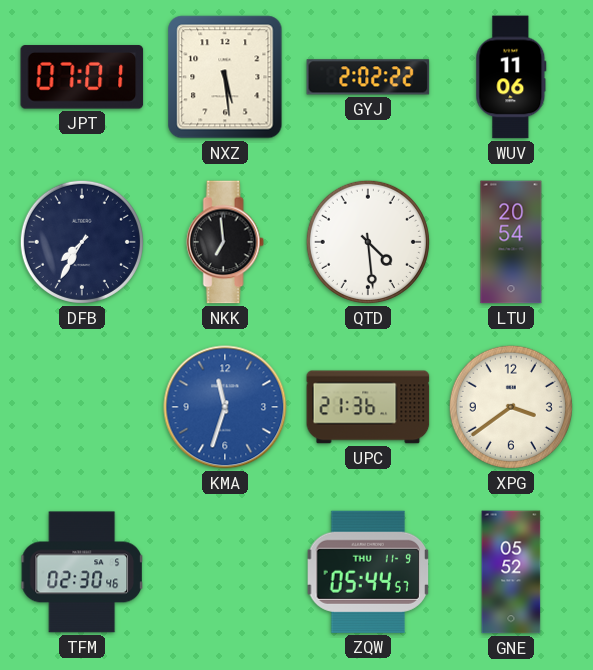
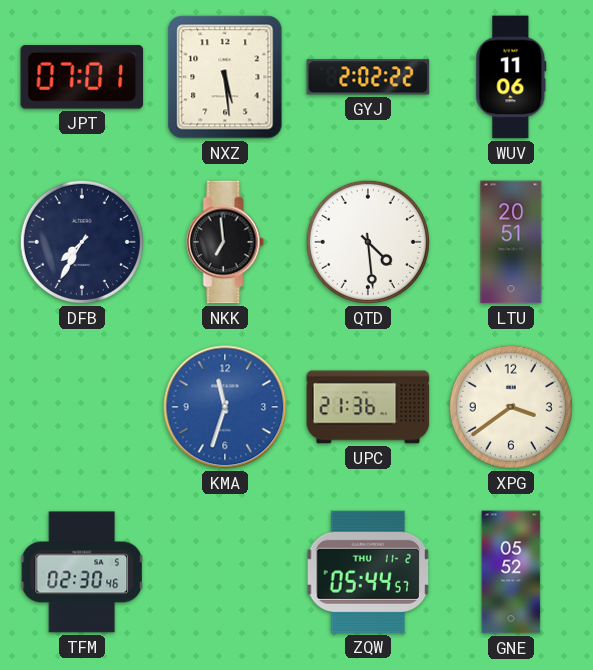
LTU: 20:54 -> 20:51 (511, 242)
ZQW date: THU 11-9 -> THU 11-2 (368, 572)
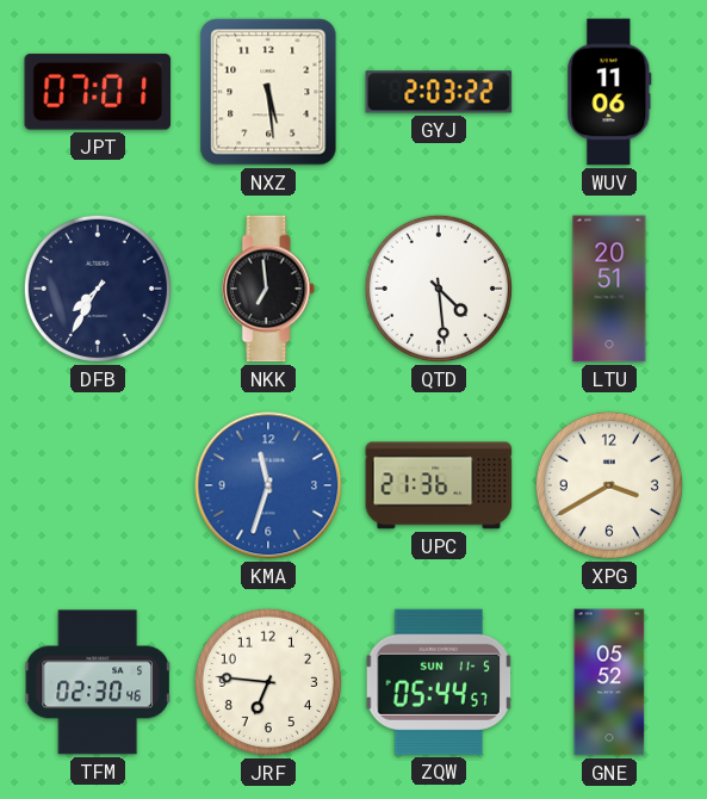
GYJ: 2:02 -> 2:03 (439, 92)
XPG: 3:39 -> 3:40 (609, 485)
JRF: none -> 6:46 (268, 682)
ZQW date: THU 11-2 -> SUN 11-5 (439, 682)
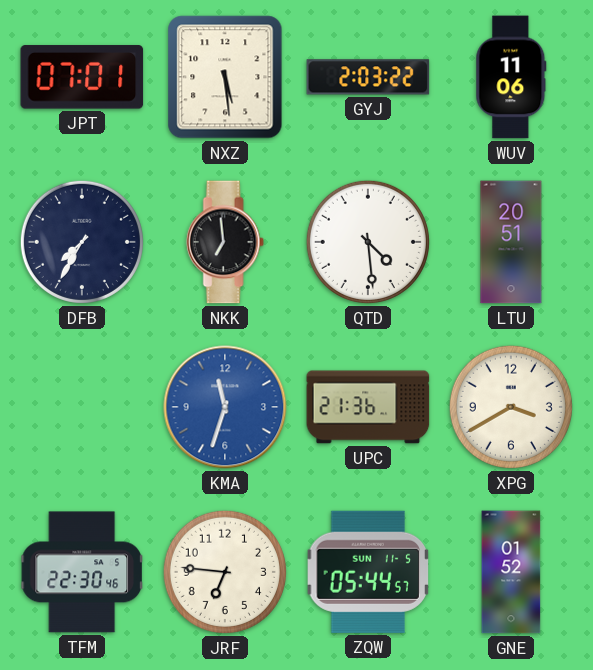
TFM: 02:30 -> 22:30 (82, 572)
GNE: 05:52 -> 01:52 (511, 572)
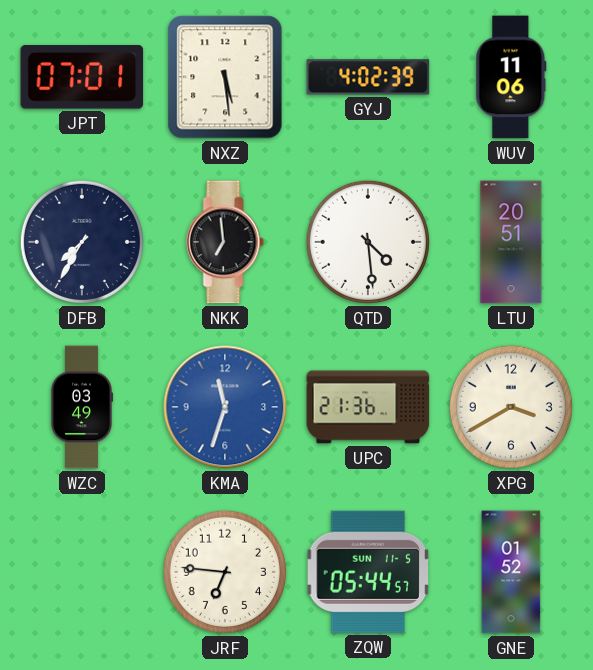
GYJ: 2:03 -> 4:02 (368, 77)
WZC: none -> 03:49 (81, 407)
TFM: 22:30 -> none (82, 572)
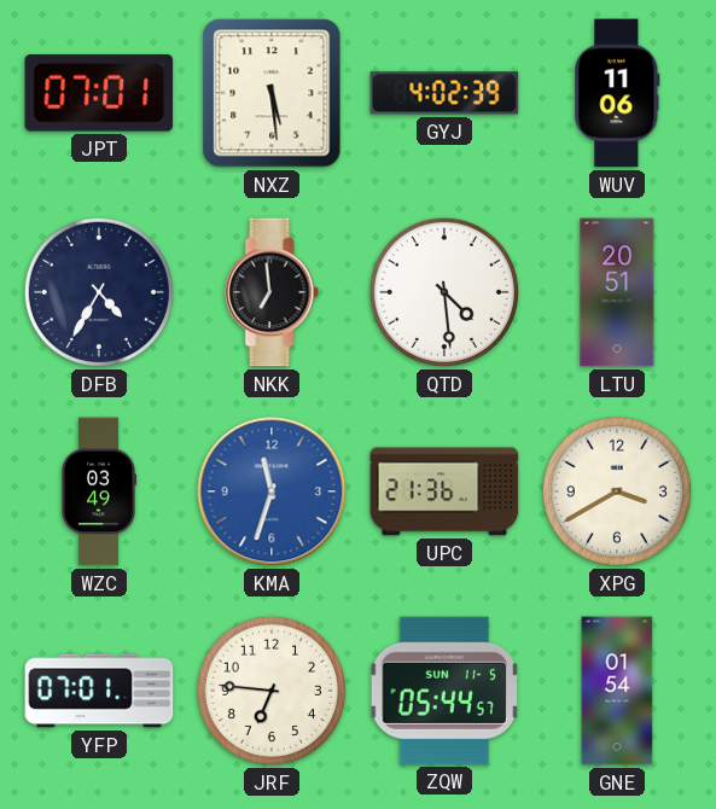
DFB: 7:35 -> 4:35 (99, 292)
YFP: none -> 07:01 (99, 691)
GNE: 01:52 -> 01:54 (617, 691)
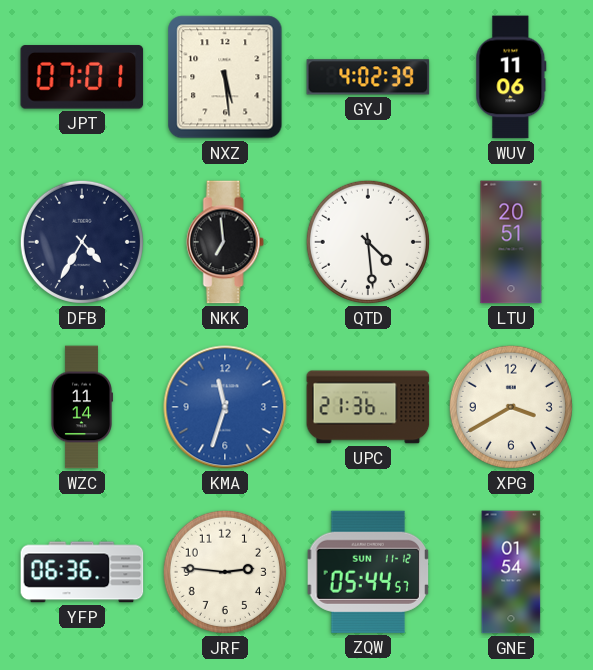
WZC: 03:49 -> 11:14 (81, 407)
YFP: 07:01 -> 06:36 (82, 572)
JRF: 6:46 -> 2:46 (225, 572)
ZQW date: SUN 11-5 -> SUN 11-12 (368, 572)
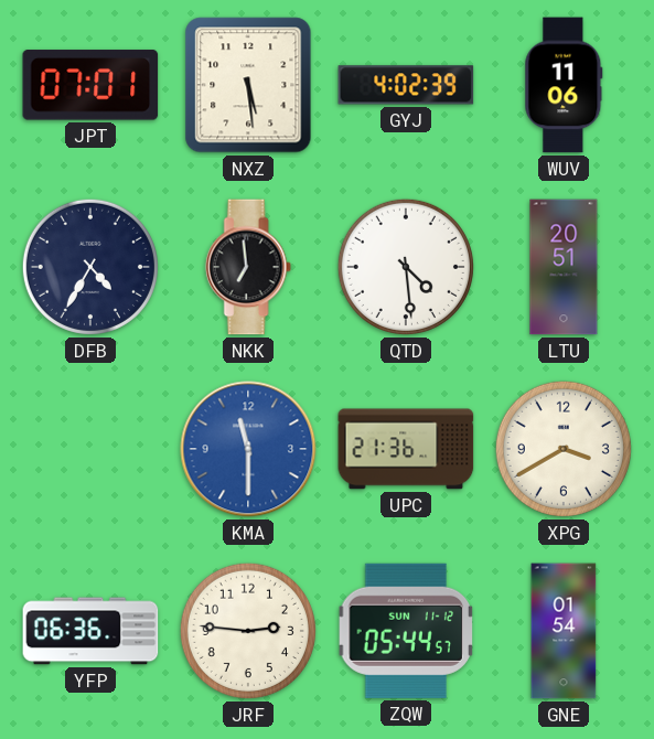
WZC: 11:14 -> none (81, 407)
KMA: 11:33 -> 11:30 (248, 449)
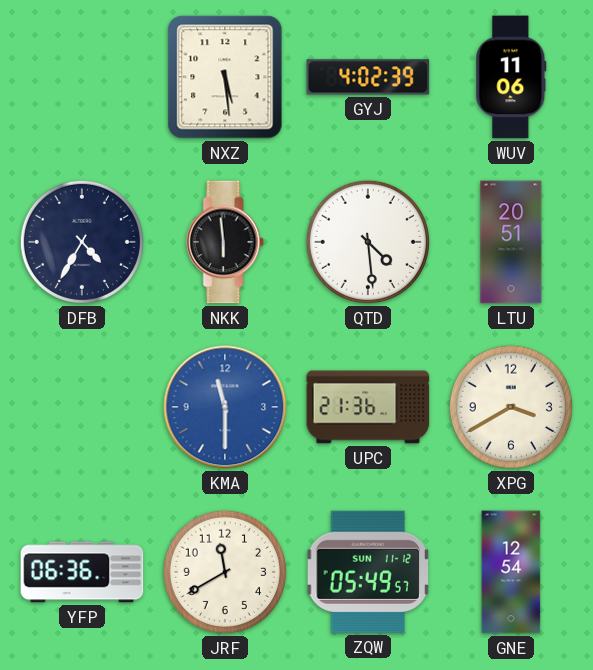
JPT: 07:01 -> none (90, 85)
NKK: 6:59 -> 5:59 (225, 242)
JRF: 2:46 -> 11:40 (225, 572)
ZQW: 05:44 -> 05:49 (368, 572)
GNE: 01:54 -> 12:54 (511, 572)
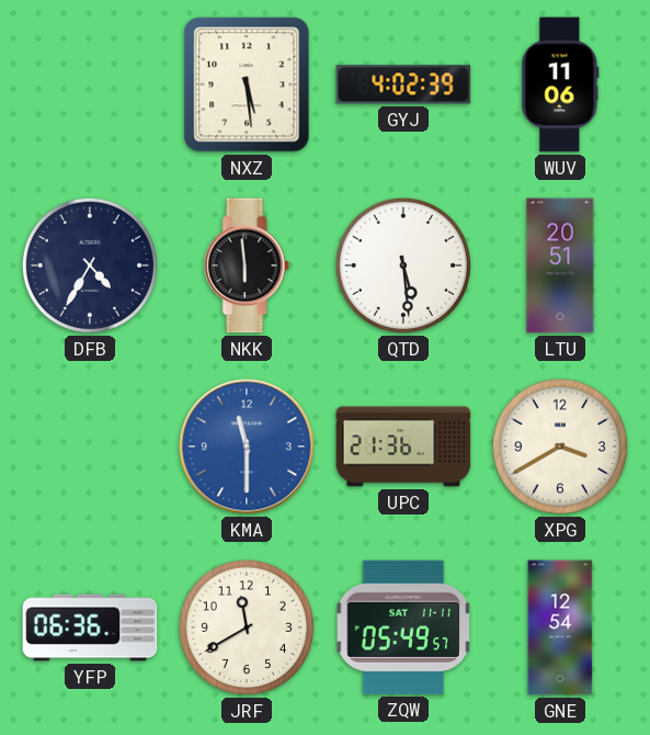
QTD: 4:29 -> 5:29 (403, 265)
ZQW date: SUN 11-12 -> SAT 11-11 (403, 627)
